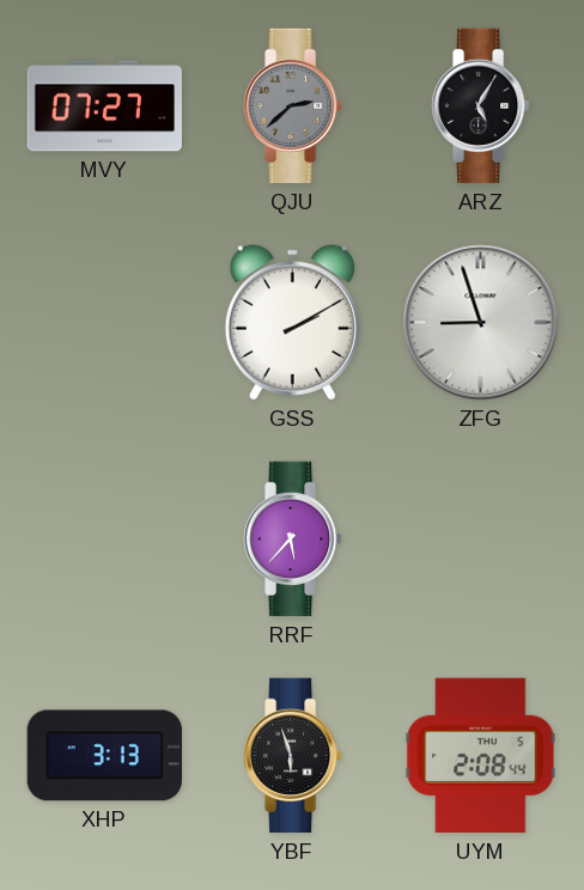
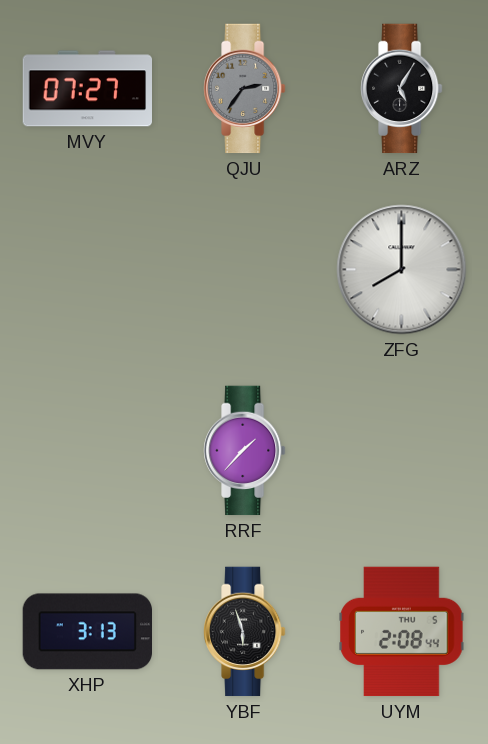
QJU: 2:38 -> 2:36 (245, 89)
GSS: 2:10 -> none (292, 323)
ZFG: 8:57 -> 8:00 (402, 270)
RRF: 5:37 -> 1:37 (245, 451)
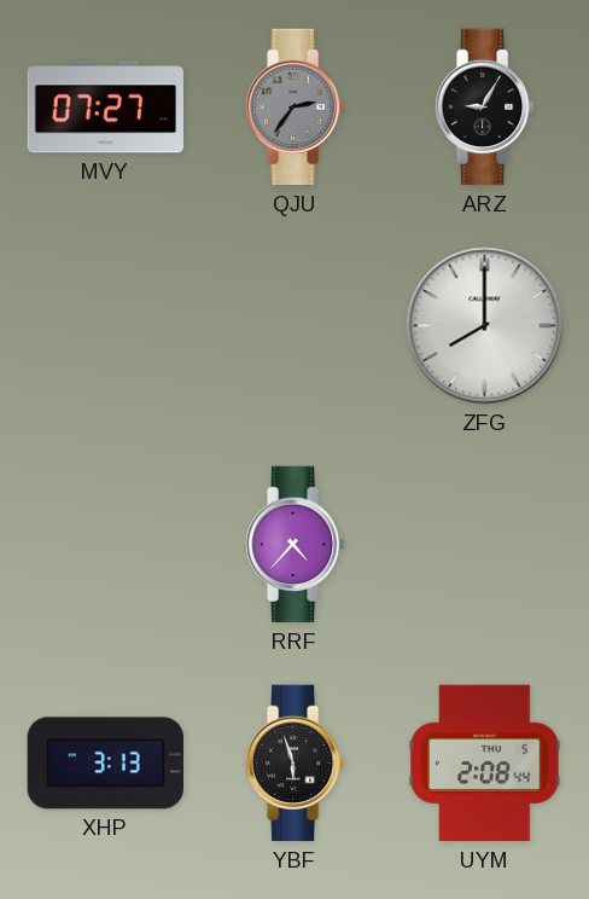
ARZ: 5:05 -> 9:05 (485, 108)
RRF: 1:37 -> 4:37 (296, 545)
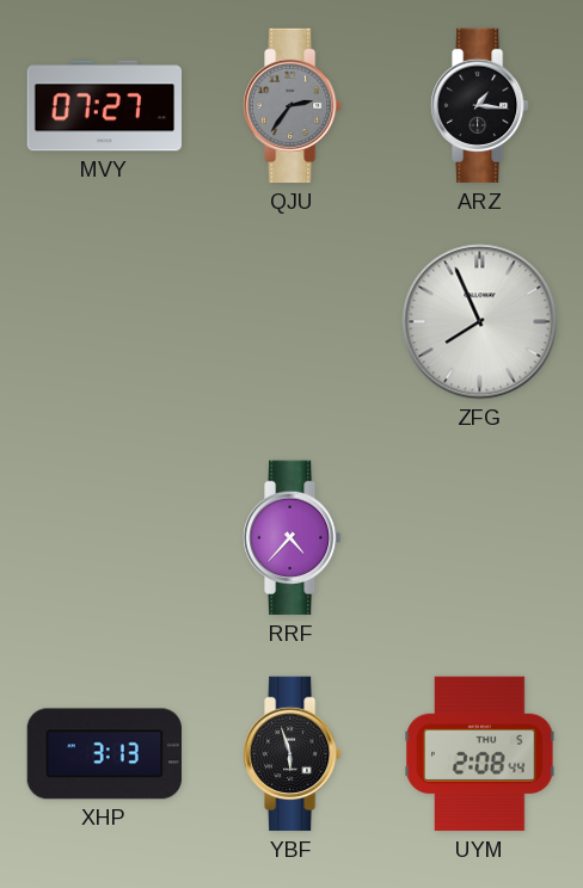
ARZ: 9:05 -> 1:16 (480, 106)
ZFG: 8:00 -> 7:56 (480, 322)
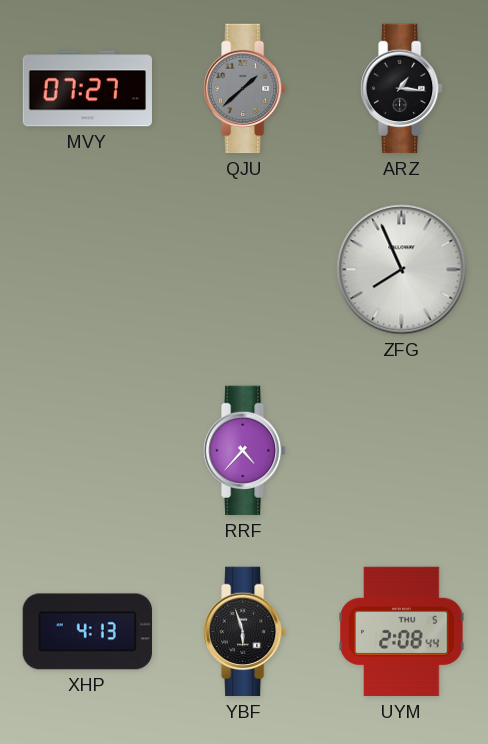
QJU: 2:36 -> 1:38 (245, 89)
XHP: 3:13 -> 4:13 (87, 632)
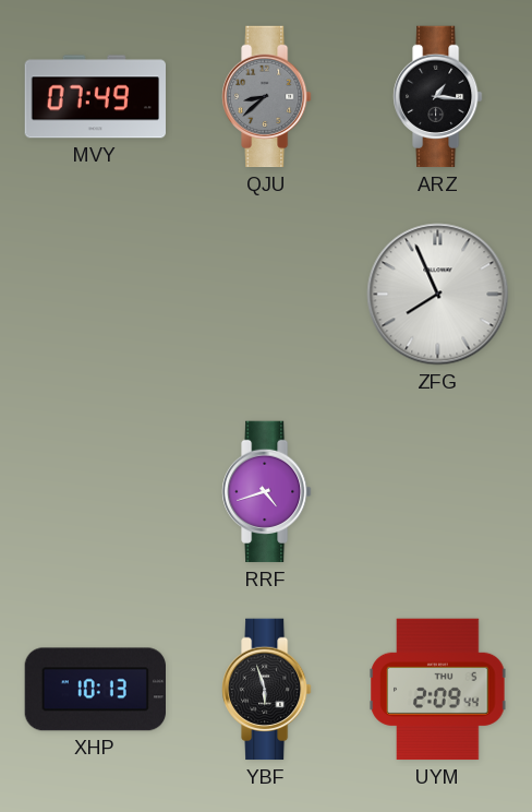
MVY: 07:27 -> 07:49 (95, 97)
QJU: 1:38 -> 8:38 (267, 97)
RRF: 4:37 -> 4:42 (267, 492)
XHP: 4:13 -> 10:13 (95, 690)
UYM: 2:08 -> 2:09 (438, 690)
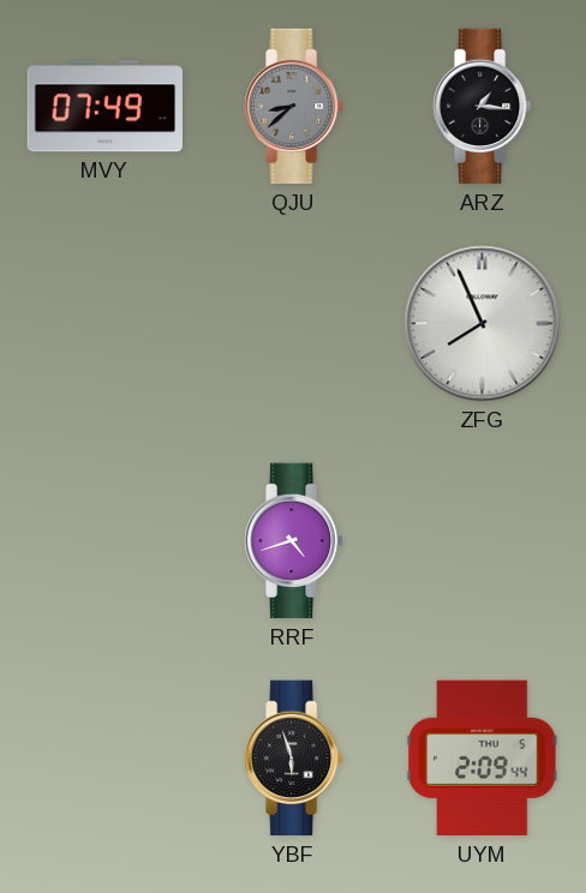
XHP: 10:13 -> none (95, 690)
